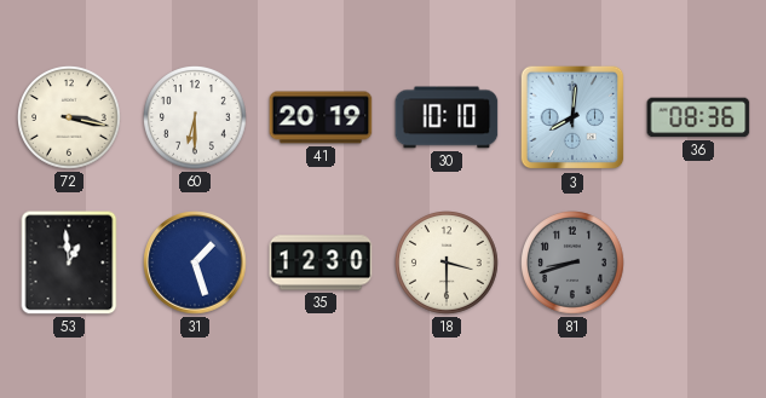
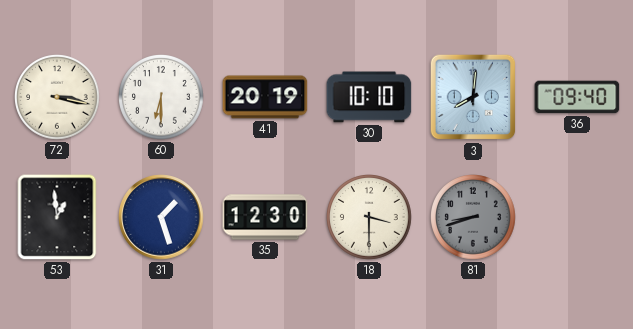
36: 08:36 -> 09:40 (577, 97)
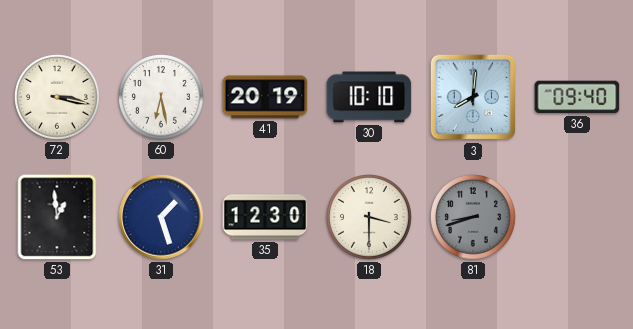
60: 6:30 -> 6:28 (162, 98)
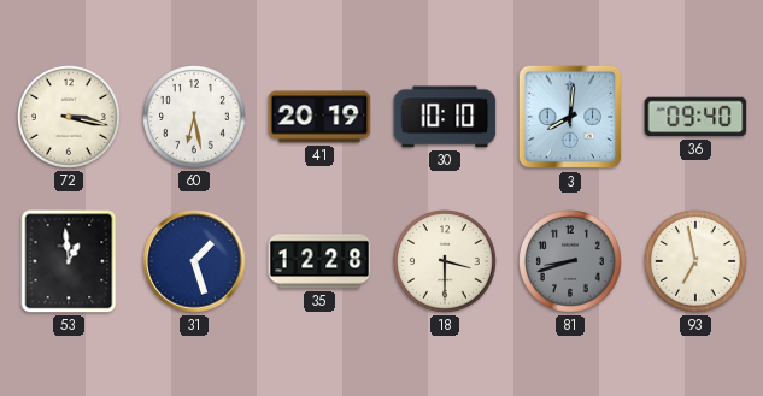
35: 12:30 -> 12:28 (319, 261)
93: none -> 6:58 (697, 262)
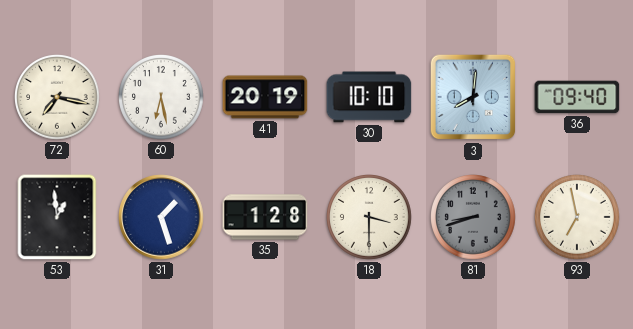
72: 3:17 -> 7:17 (58, 98)
35: 12:28 -> 1:28 (265, 217)
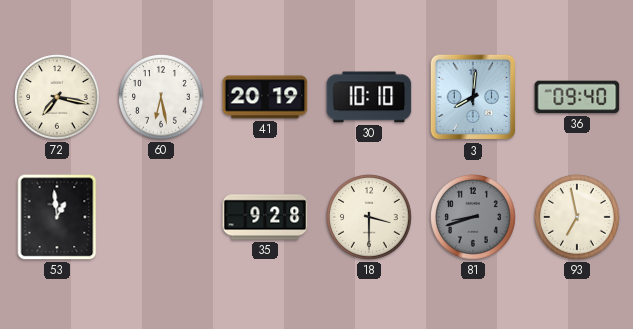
31: 1:27 -> none (161, 217)
35: 1:28 -> 9:28 (265, 217)
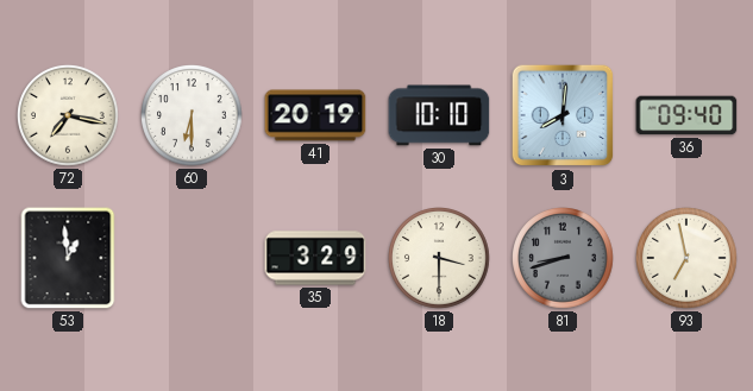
60: 6:28 -> 6:30 (193, 116)
35: 9:28 -> 3:29 (315, 258)
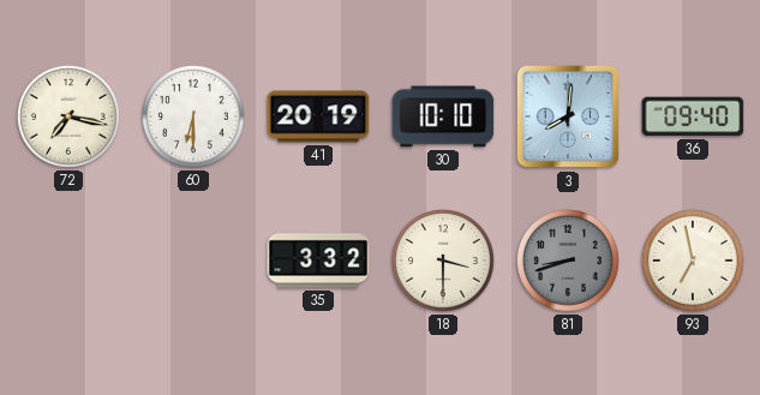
53: 12:59 -> none (68, 258)
35: 3:29 -> 3:32 (318, 261)
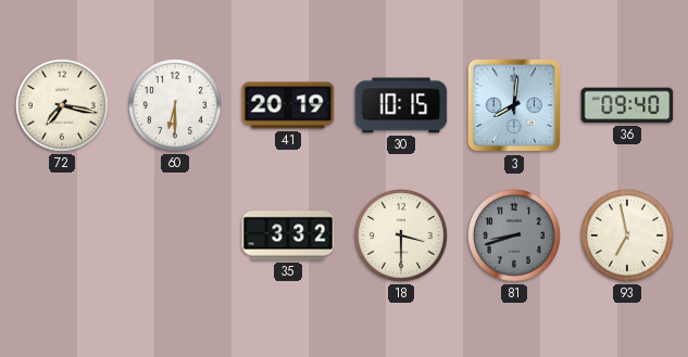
30: 10:10 -> 10:15 (401, 105)
